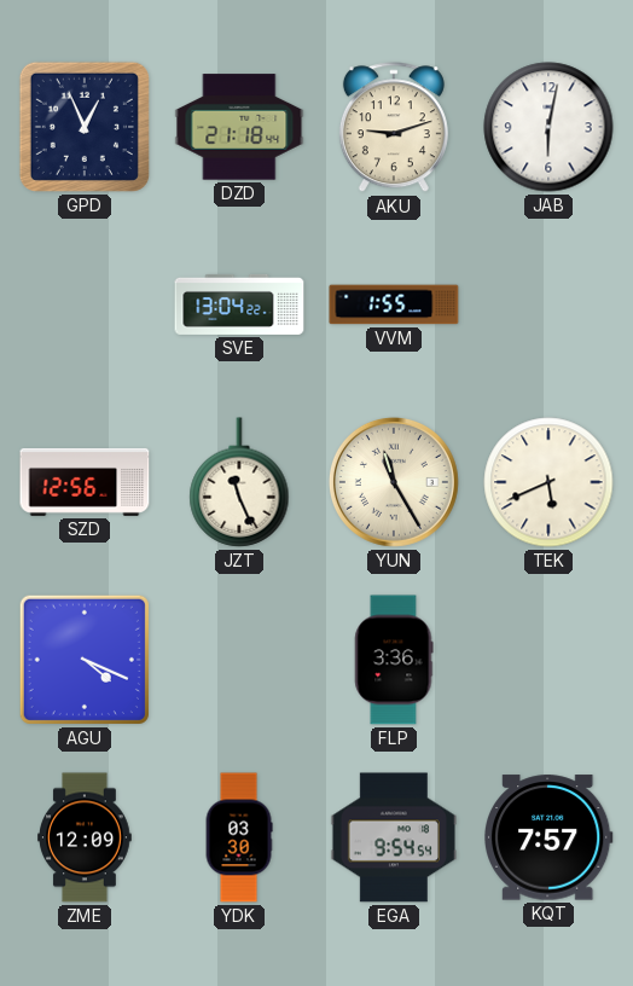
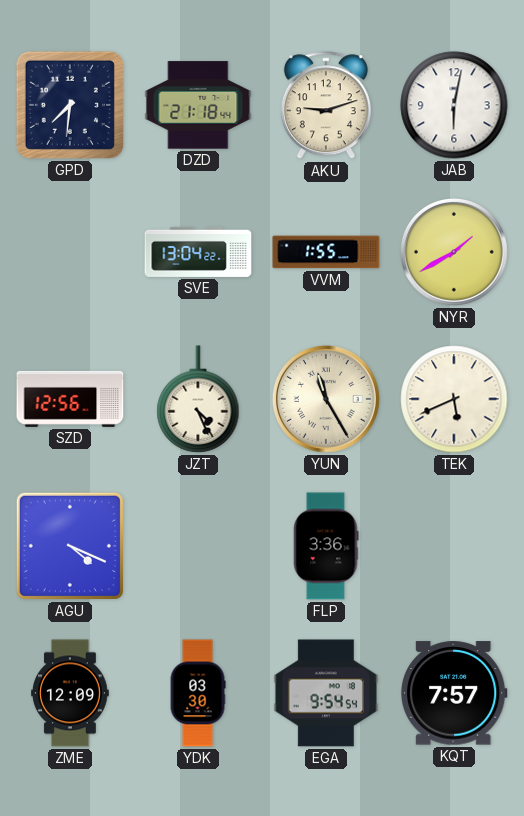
GPD: 12:56 -> 7:31 (70, 105)
NYR: none -> 1:40 (454, 252)
JZT: 11:26 -> 4:26 (198, 399)
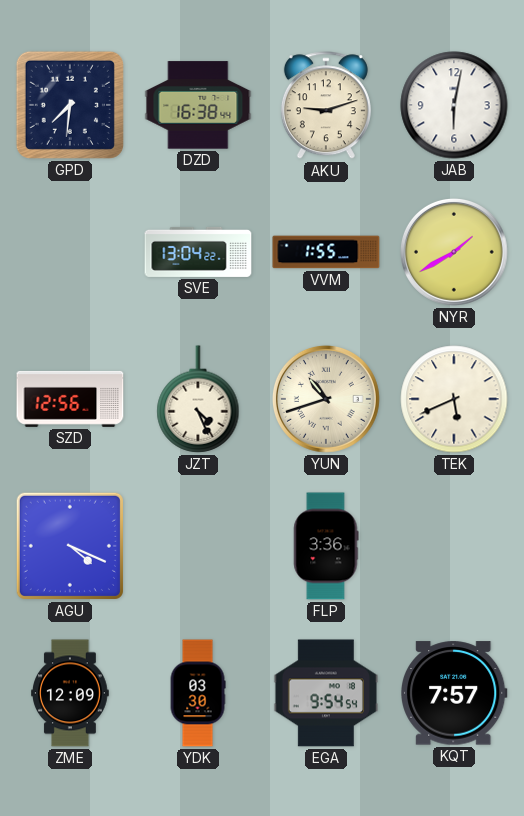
DZD: 21:18 -> 16:38 (198, 105)
YUN: 11:25 -> 10:42 (326, 399)
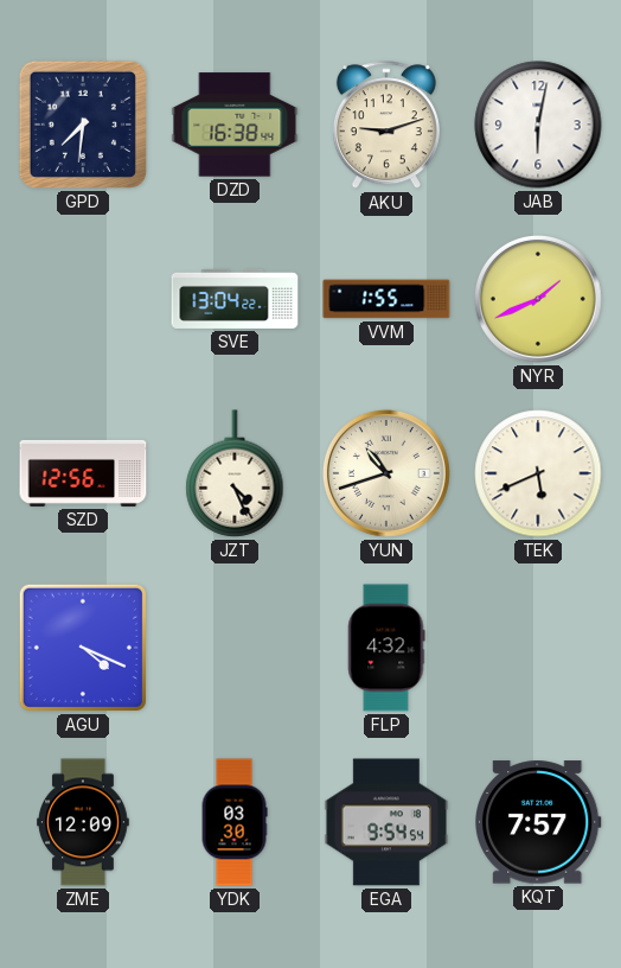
NYR: 1:40 -> 1:41 (538, 299)
FLP: 3:36 -> 4:32 (386, 648)
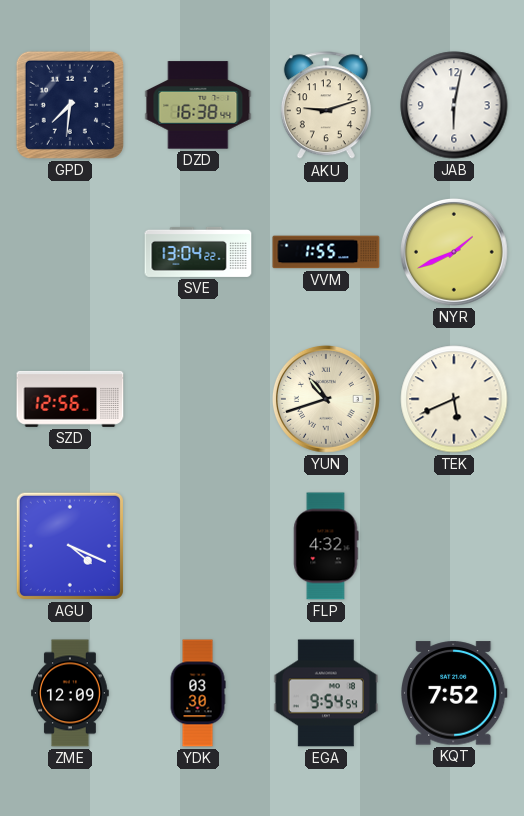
JZT: 4:26 -> none (235, 473)
KQT: 7:57 -> 7:52 (455, 693)
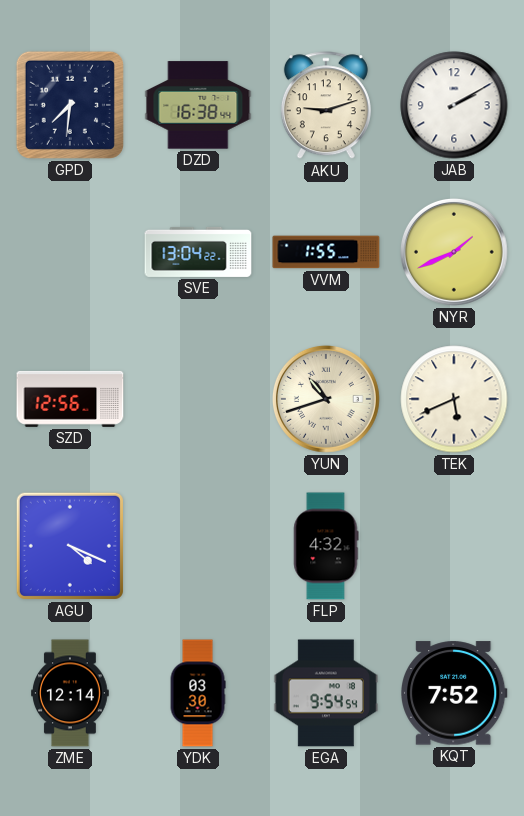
JAB: 6:02 -> 2:10 (454, 105)
ZME: 12:09 -> 12:14 (71, 693)
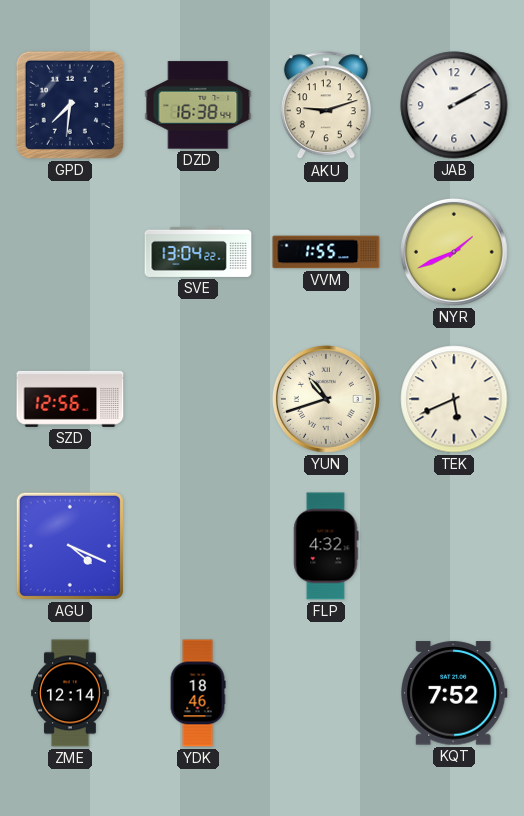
YDK: 03:30 -> 18:46 (198, 693)
EGA: 9:54 -> none (325, 693)
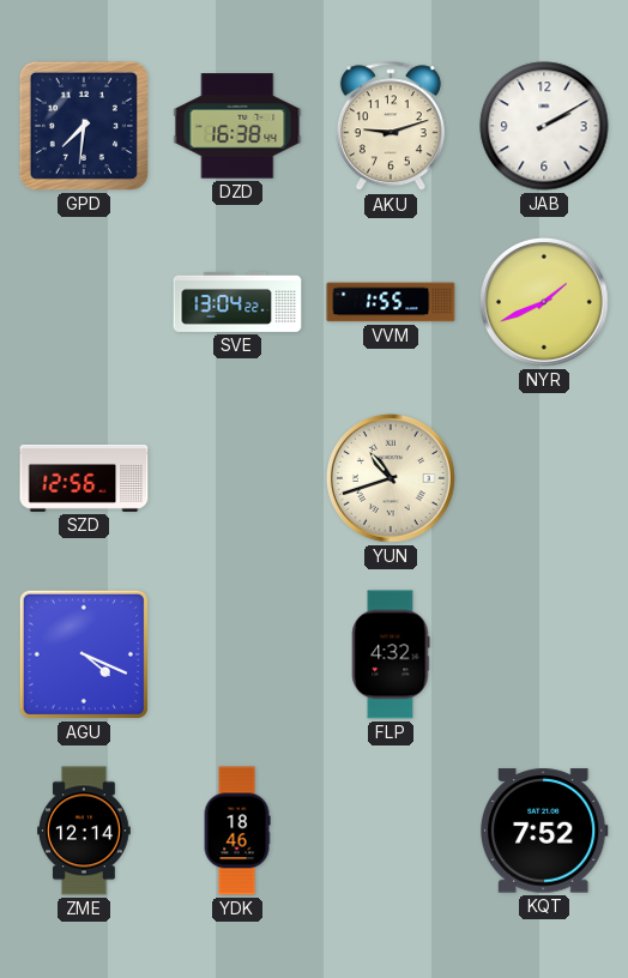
TEK: 5:41 -> none (454, 399)
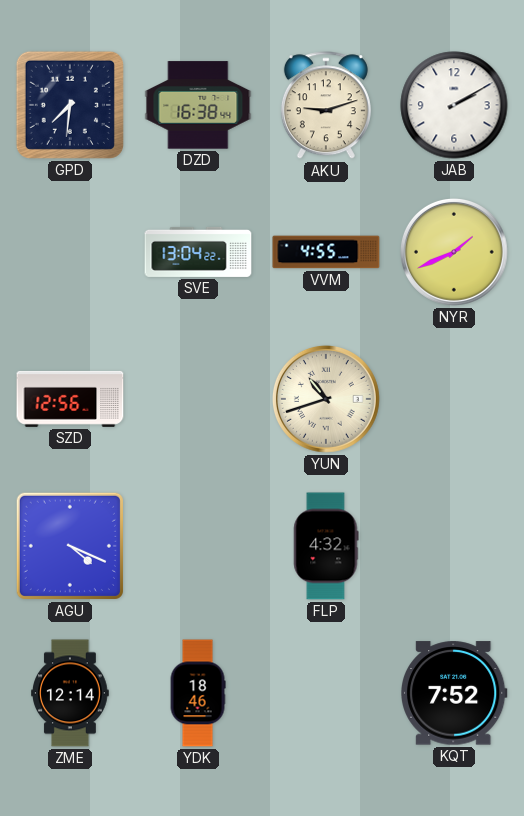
VVM: 1:55 -> 4:55 (326, 252)
